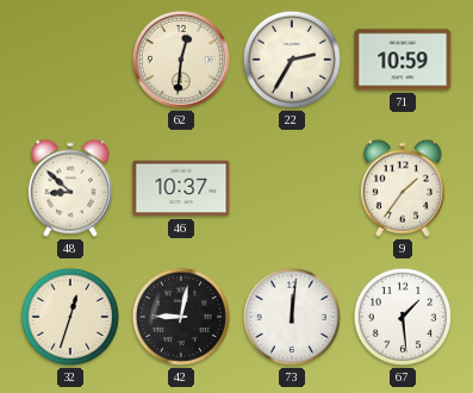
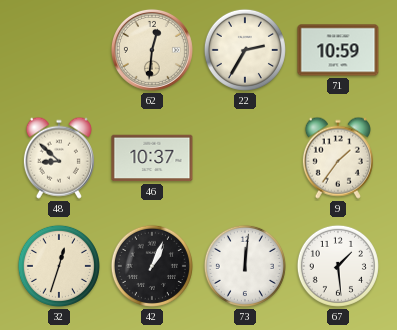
42: 9:02 -> 1:04 (152, 266)
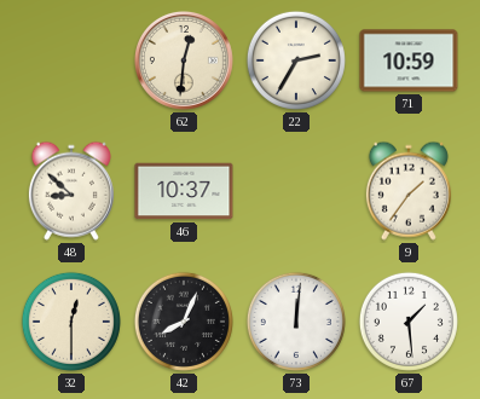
32: 12:33 -> 12:30 (71, 322)
42: 1:04 -> 8:04 (184, 322)
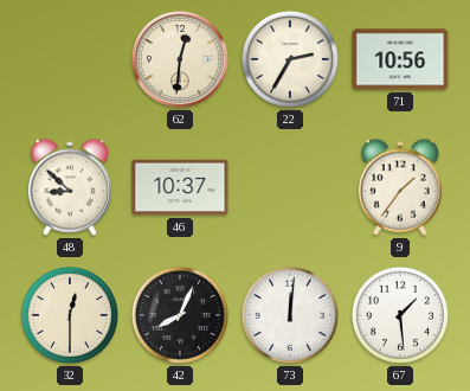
71: 10:59 -> 10:56 (400, 59)
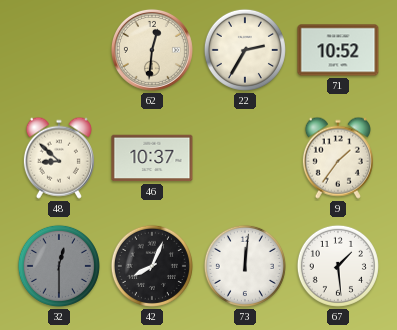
71: 10:56 -> 10:52 (338, 50)
32 dial: cream -> grey (59, 266)
